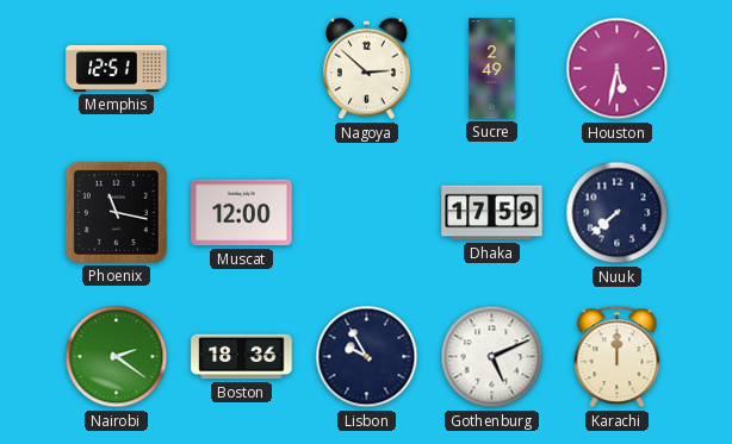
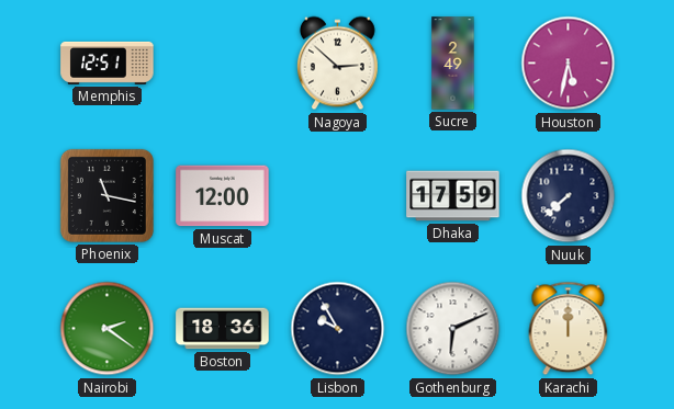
Gothenburg: 5:11 -> 6:11 (453, 329)
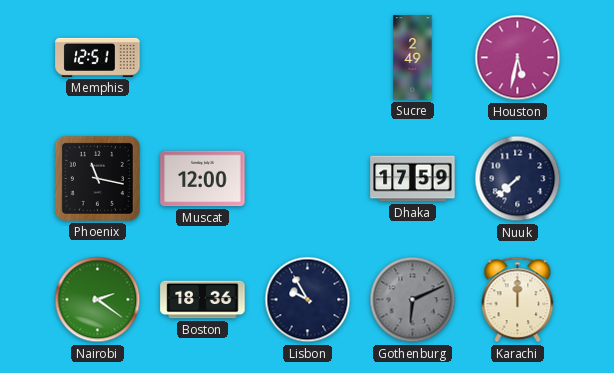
Nagoya: 2:52 -> none (337, 64)
Gothenburg dial: white -> grey (413, 300)
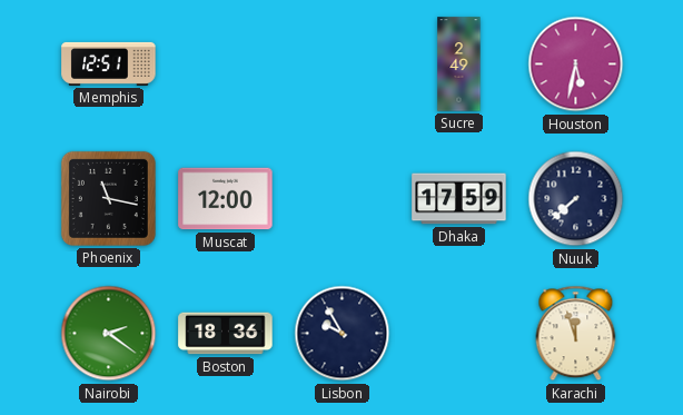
Gothenburg: 6:11 -> none (413, 300)
Karachi: 12:00 -> 11:57 (576, 334)
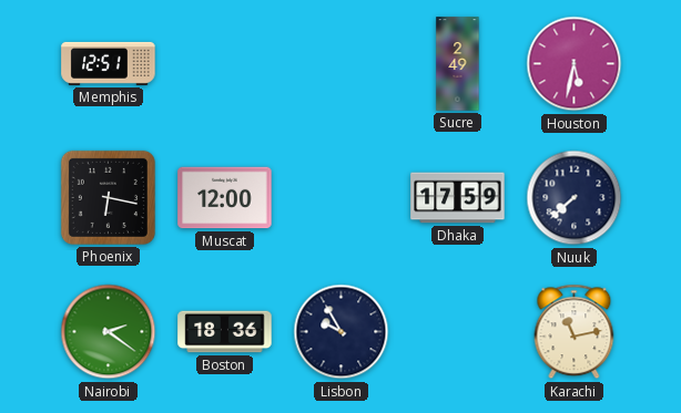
Phoenix: 11:17 -> 6:17 (108, 197)
Karachi: 11:57 -> 11:13 (575, 332)
